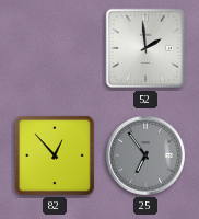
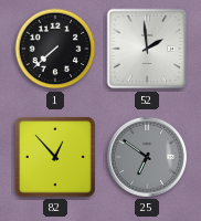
1: none -> 7:38 (55, 49)
25: 6:54 -> 6:51 (147, 157)
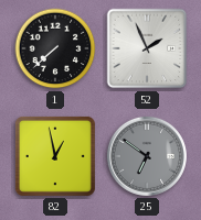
52: 1:59 -> 1:56 (147, 48)
82: 12:53 -> 12:58 (55, 156)
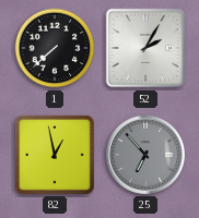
52: 1:56 -> 2:05 (145, 48)
25: 6:51 -> 6:53 (145, 155)
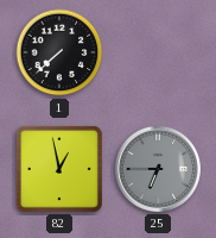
52: 2:05 -> none (145, 48)
25: 6:53 -> 6:45 (158, 169)
